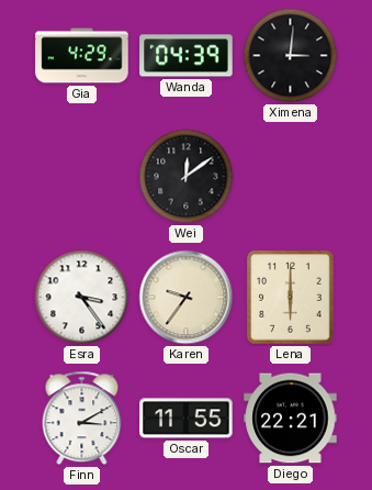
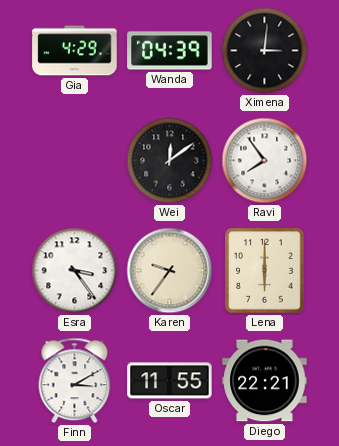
Ravi: none -> 7:54 (265, 161)
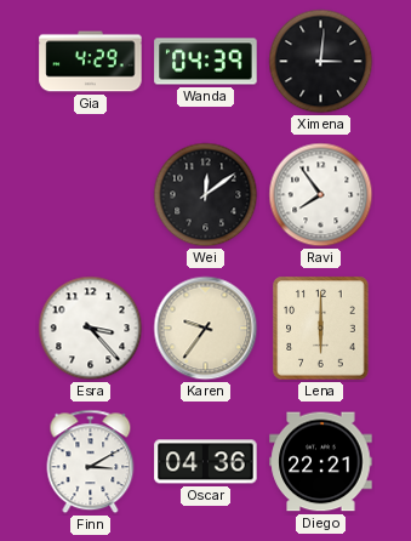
Esra: 3:24 -> 3:23 (91, 329)
Oscar: 11:55 -> 04:36 (206, 462)
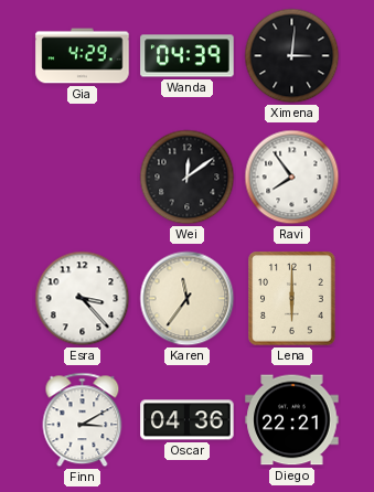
Karen: 9:36 -> 11:36 (188, 299)
